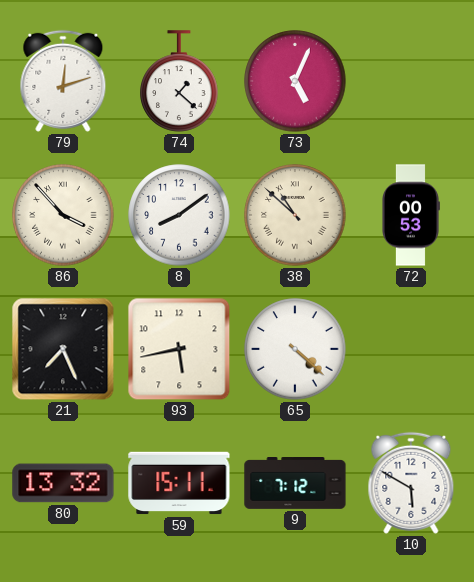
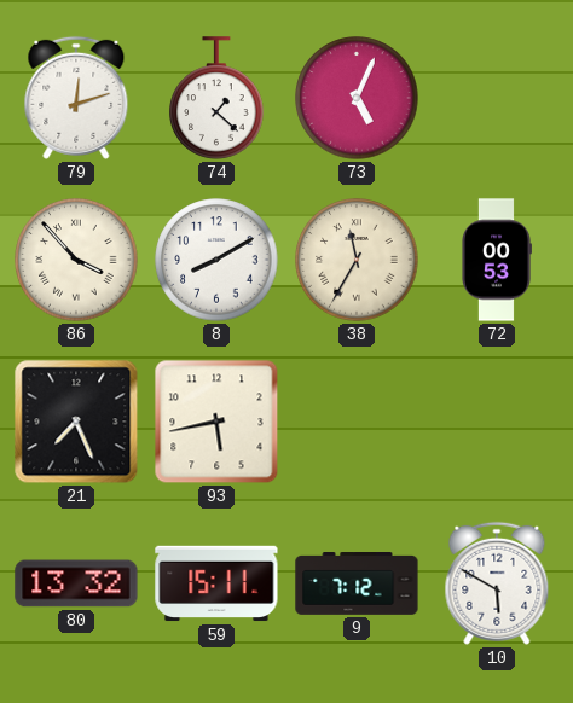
8: 8:09 -> 8:10 (216, 260)
38: 10:52 -> 11:35 (357, 260)
65: 4:22 -> none (295, 349)
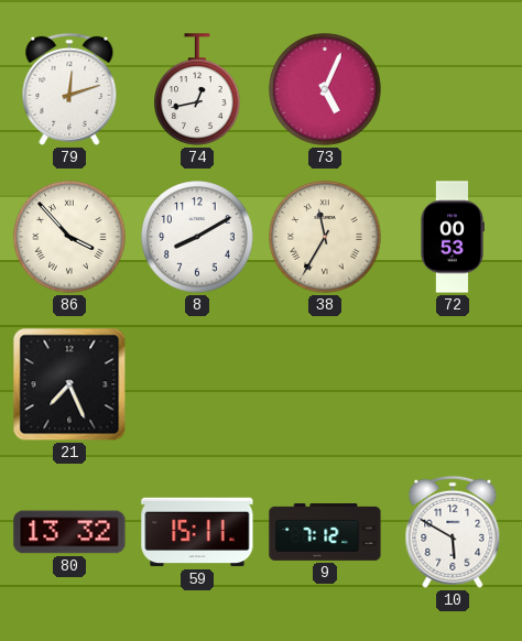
74: 1:22 -> 12:43 (197, 89)
93: 5:43 -> none (216, 422)
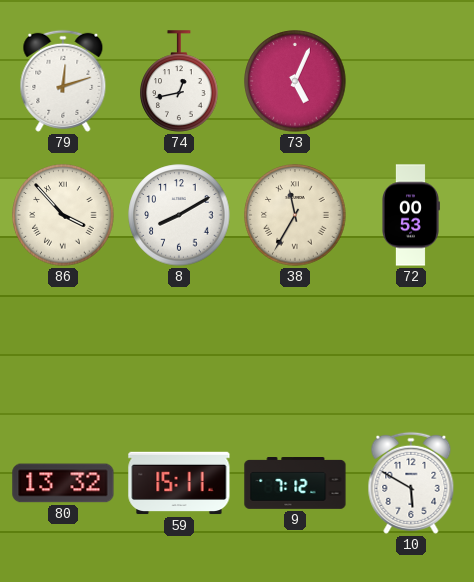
21: 7:26 -> none (69, 384)
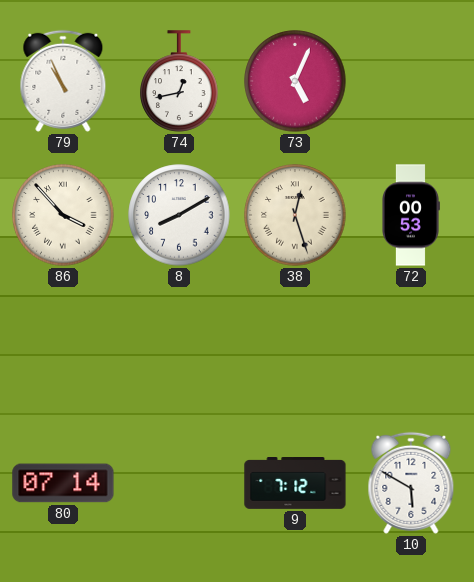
79: 12:12 -> 10:56 (63, 81)
38: 11:35 -> 12:27 (295, 215)
80: 13:32 -> 07:14 (63, 483)
59: 15:11 -> none (179, 483)
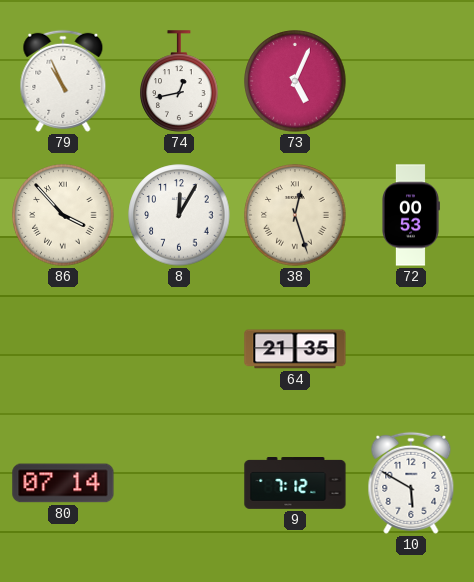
8: 8:10 -> 12:05 (179, 215)
64: none -> 21:35 (295, 349)
